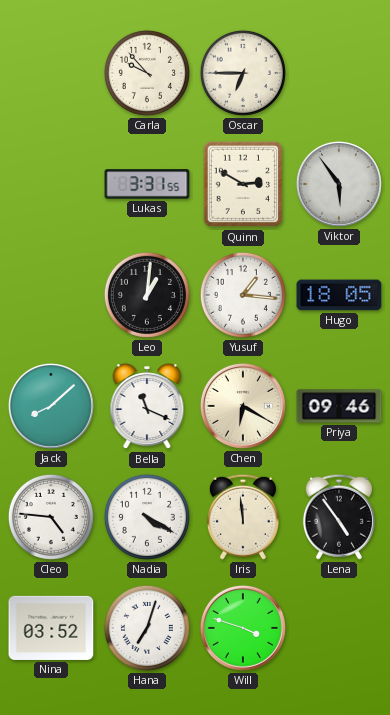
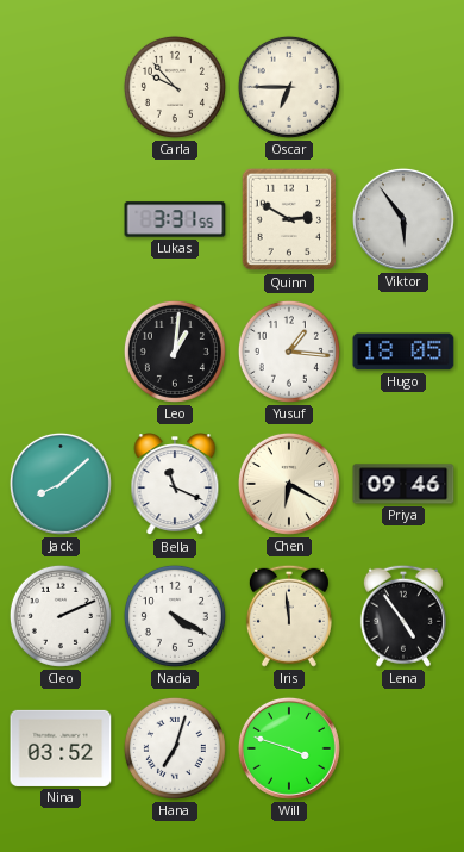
Cleo: 4:46 -> 2:11 (61, 616)
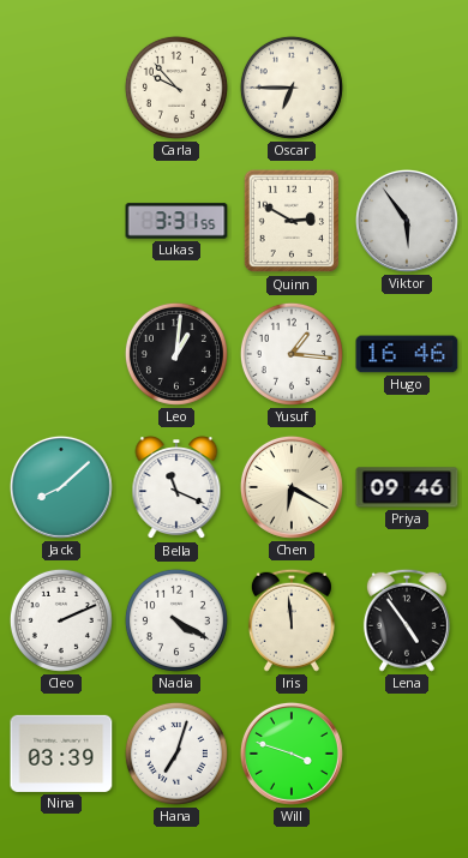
Hugo: 18:05 -> 16:46 (407, 354)
Nina: 03:52 -> 03:39 (61, 754)
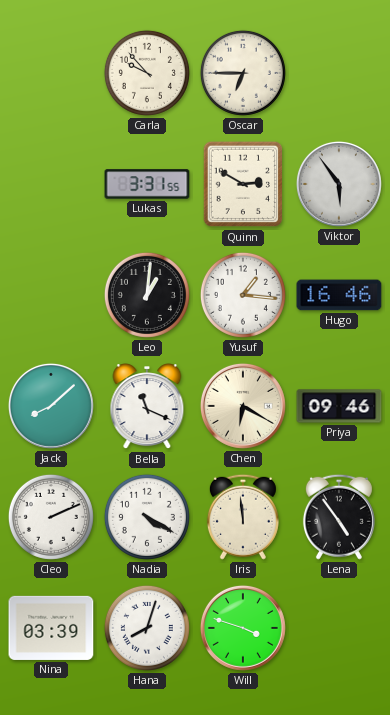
Hana: 7:03 -> 8:03 (147, 628)
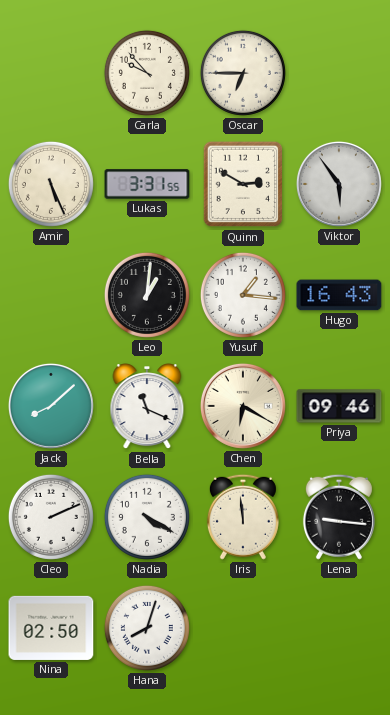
Amir: none -> 5:26 (51, 184)
Hugo: 16:46 -> 16:43 (339, 295)
Lena: 4:54 -> 9:16 (339, 517)
Nina: 03:39 -> 02:50 (51, 628)
Will: 3:48 -> none (243, 628)
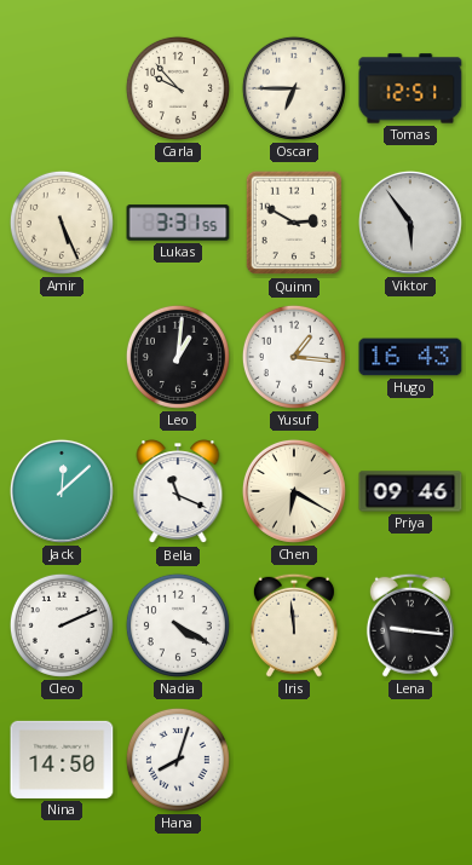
Tomas: none -> 12:51 (410, 88)
Jack: 8:08 -> 12:08 (62, 491)
Nina: 02:50 -> 14:50 (62, 760)
